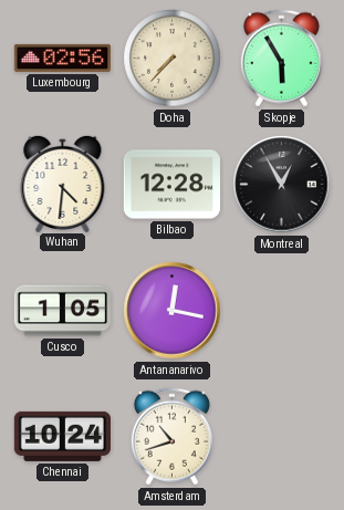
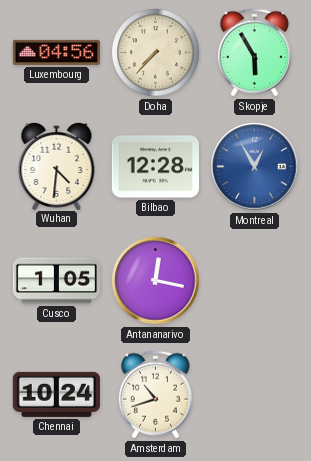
Luxembourg: 02:56 -> 04:56 (56, 52)
Montreal dial: black -> blue (255, 167)
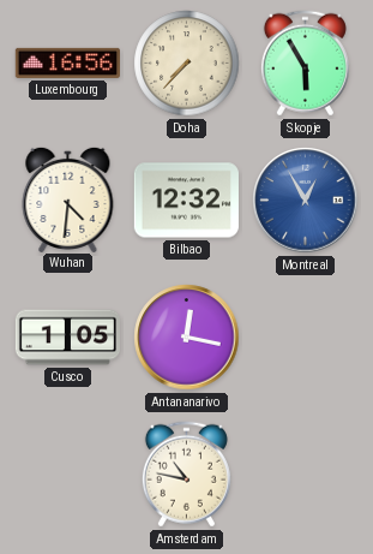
Luxembourg: 04:56 -> 16:56 (67, 62)
Bilbao: 12:28 -> 12:32 (186, 201)
Chennai: 10:24 -> none (56, 394)
Amsterdam: 10:42 -> 10:47 (186, 475)
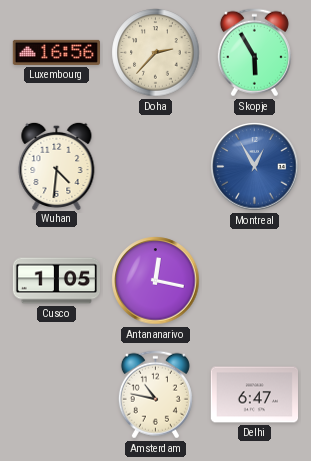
Doha: 7:37 -> 2:37 (156, 53)
Bilbao: 12:32 -> none (186, 201)
Delhi: none -> 6:47 (254, 395)
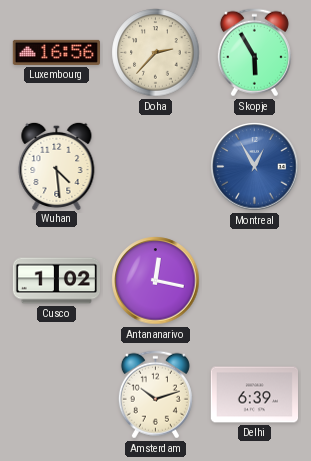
Wuhan: 4:31 -> 4:29 (57, 165)
Cusco: 1:05 -> 1:02 (56, 281)
Amsterdam: 10:47 -> 10:12 (155, 395)
Delhi: 6:47 -> 6:39 (254, 395)
